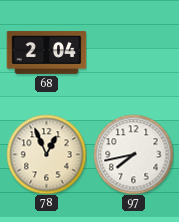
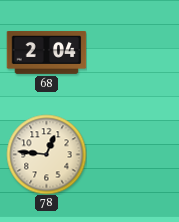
78: 12:56 -> 12:46 (46, 154)
97: 7:43 -> none (133, 154)
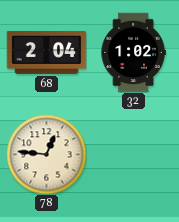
32: none -> 1:02 (133, 52)
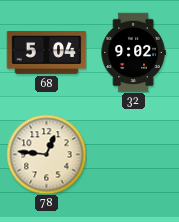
68: 2:04 -> 5:04 (46, 52)
32: 1:02 -> 9:02 (133, 52)
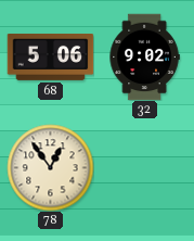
68: 5:04 -> 5:06 (50, 56)
78: 12:46 -> 12:54 (50, 167)
